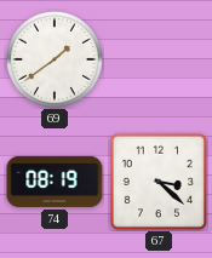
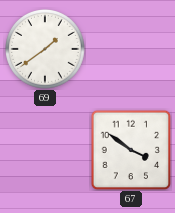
74: 08:19 -> none (55, 182)
67: 3:22 -> 3:51 (131, 150)
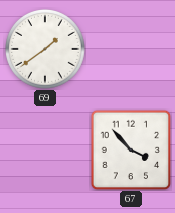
67: 3:51 -> 3:53 (131, 150)
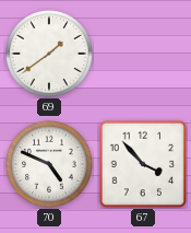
70: none -> 4:49 (50, 165)
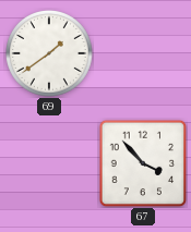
70: 4:49 -> none (50, 165)
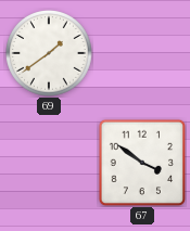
67: 3:53 -> 3:51 (142, 163)
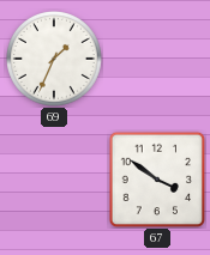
69: 1:39 -> 1:34 (55, 60)
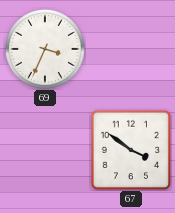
69: 1:34 -> 3:34 (46, 50)
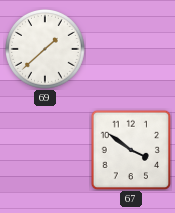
69: 3:34 -> 1:38 (46, 50)
